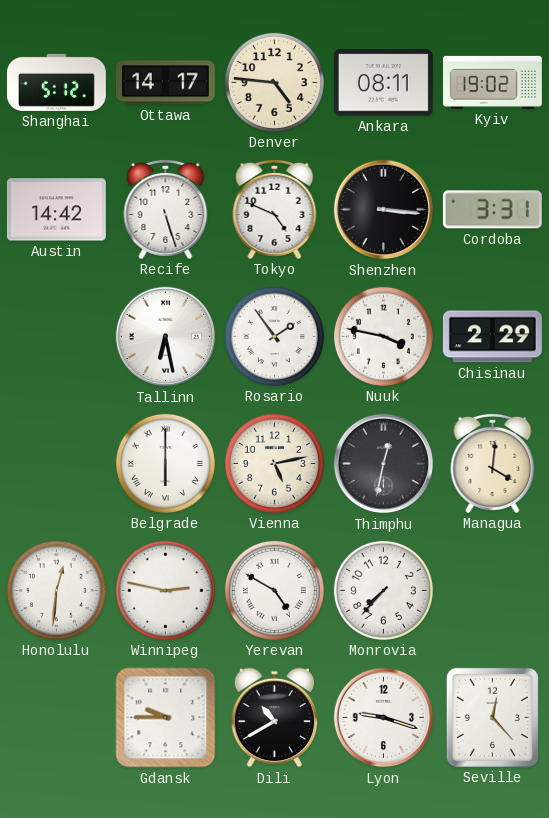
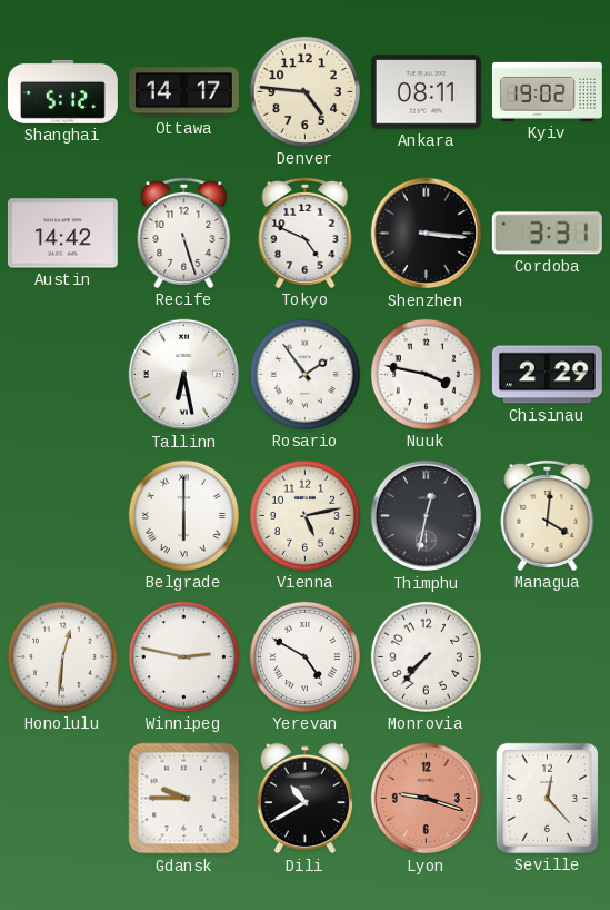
Lyon dial: white -> salmon (427, 799)
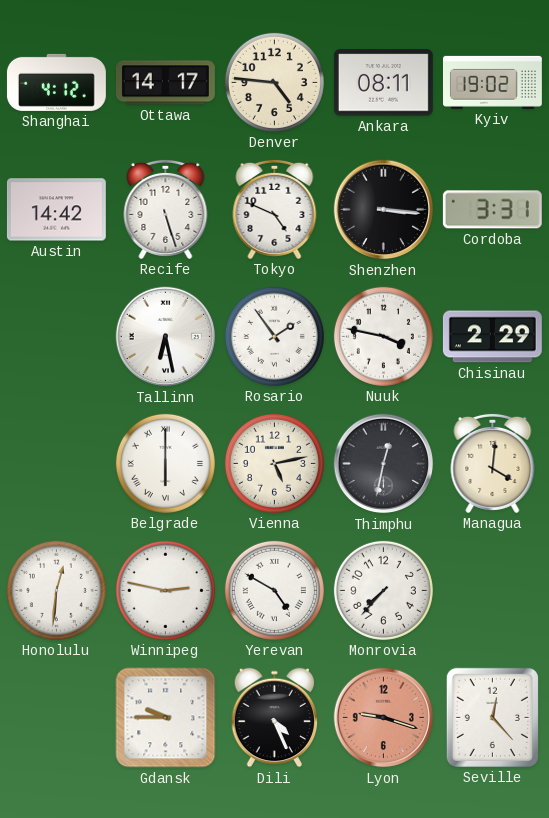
Shanghai: 5:12 -> 4:12 (56, 82)
Dili: 10:40 -> 4:26 (275, 718)
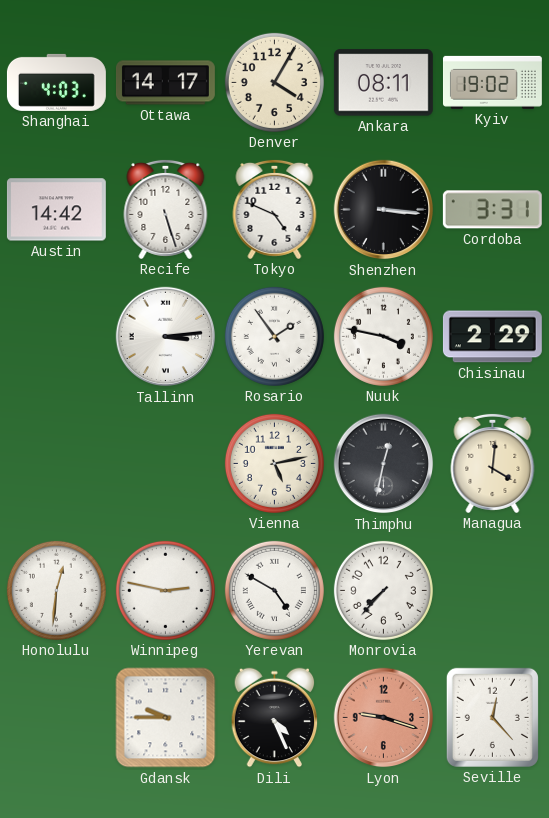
Shanghai: 4:12 -> 4:03 (56, 82)
Denver: 4:46 -> 4:05 (274, 82)
Tallinn: 6:28 -> 3:14 (166, 337)
Belgrade: 6:00 -> none (165, 463)
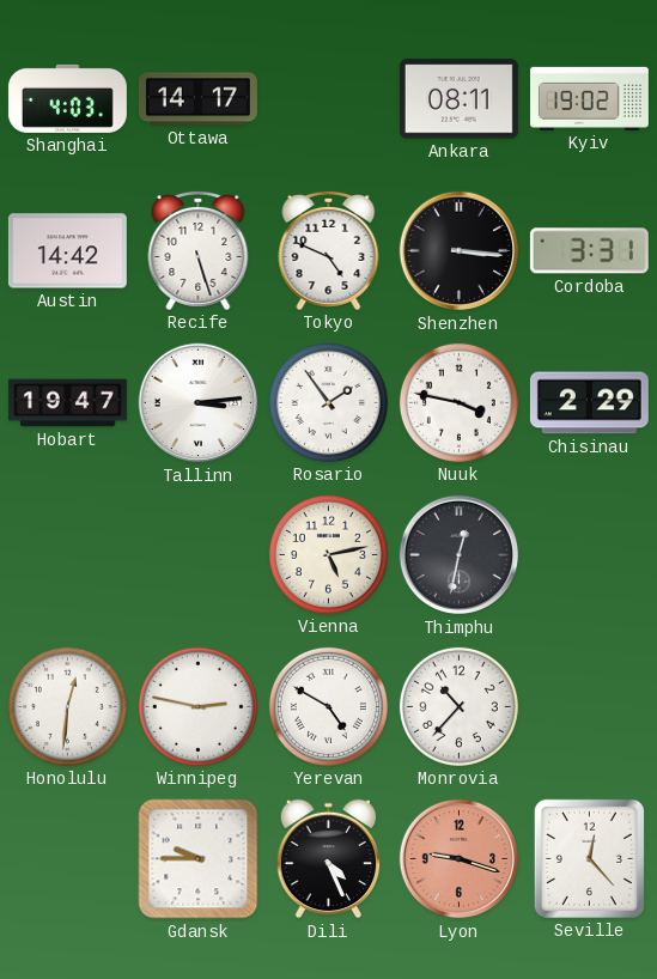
Denver: 4:05 -> none (274, 82)
Hobart: none -> 19:47 (67, 403)
Managua: 4:01 -> none (493, 463)
Monrovia: 7:37 -> 10:37 (458, 706)
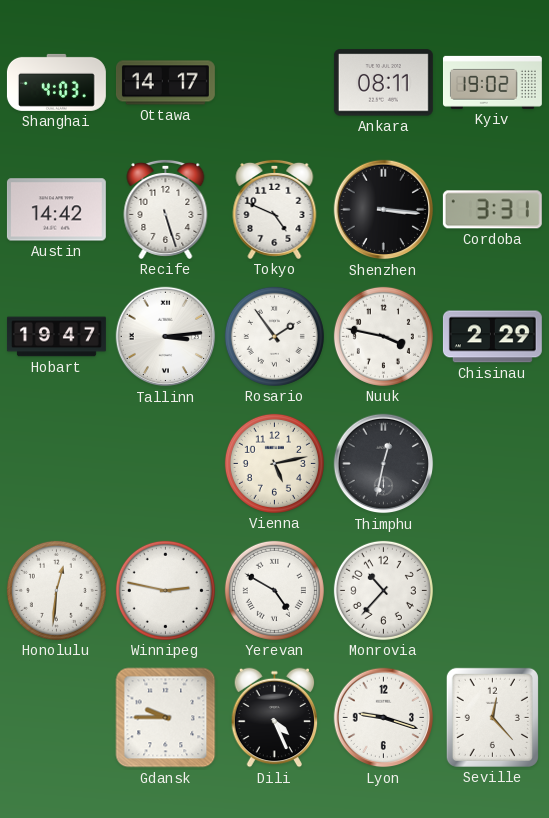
Lyon dial: salmon -> white (384, 718)
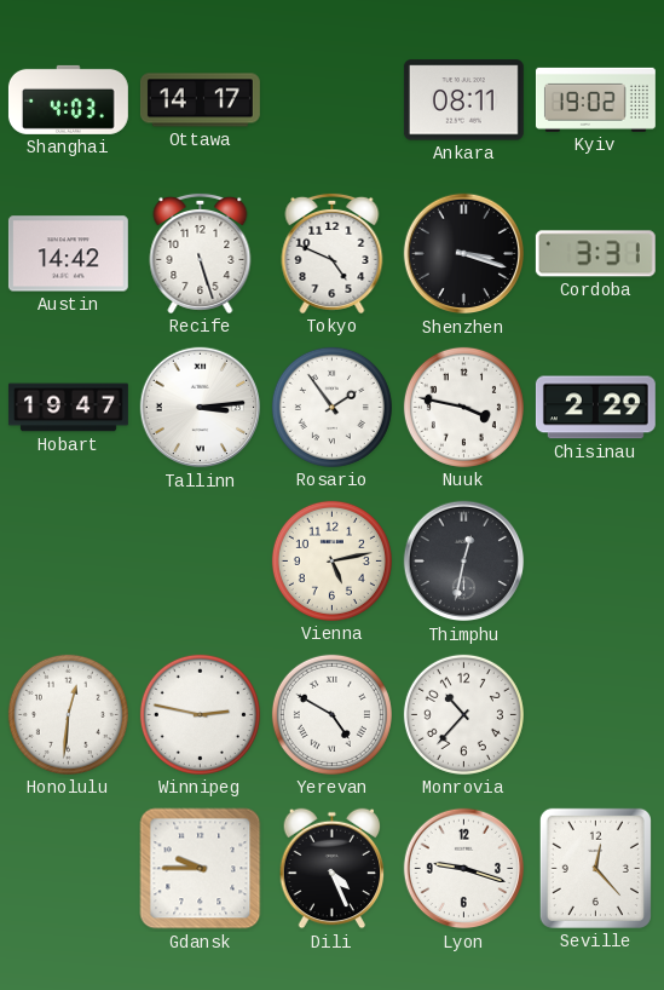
Shenzhen: 3:16 -> 3:18 (464, 254)
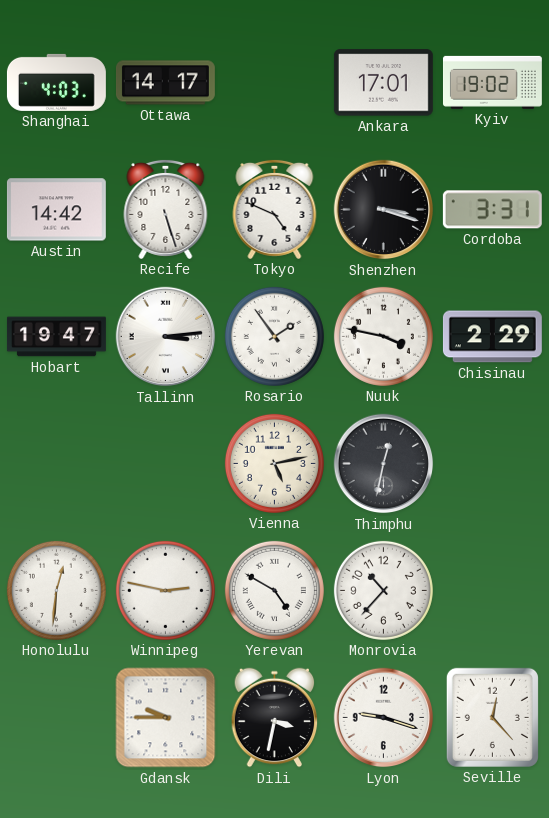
Ankara: 08:11 -> 17:01 (383, 83)
Dili: 4:26 -> 3:32 (275, 718)
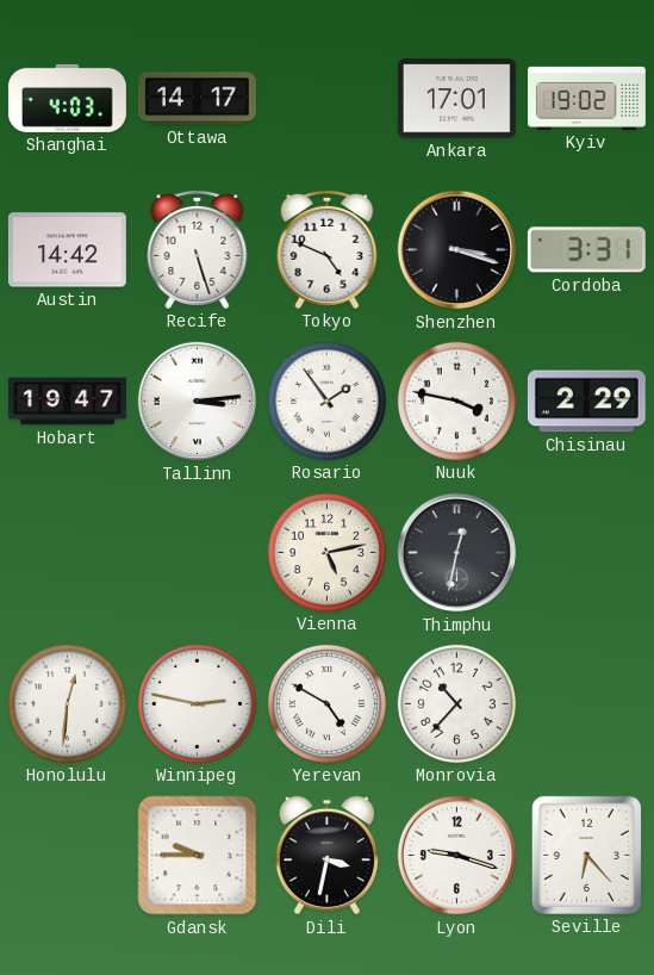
Seville: 12:23 -> 6:23 (586, 855)
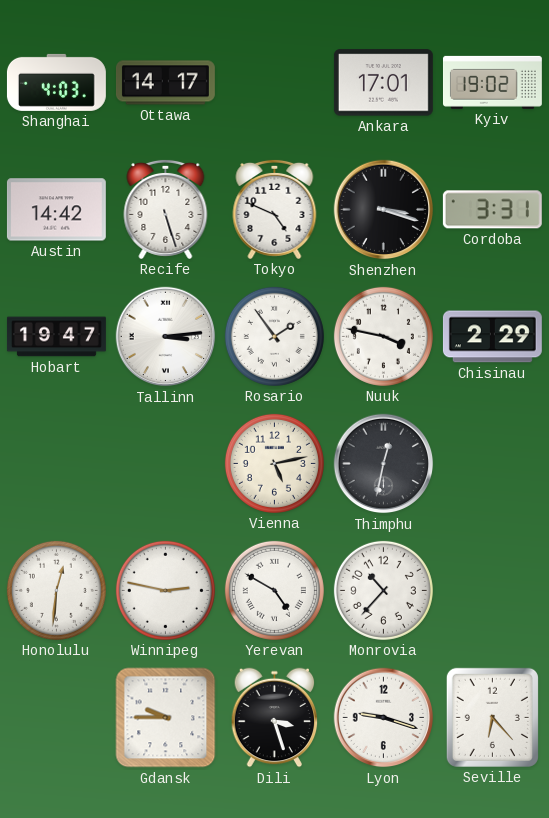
Dili: 3:32 -> 3:27 (275, 718)
